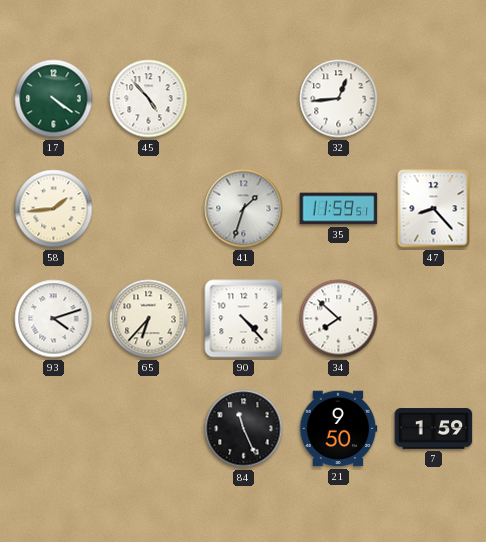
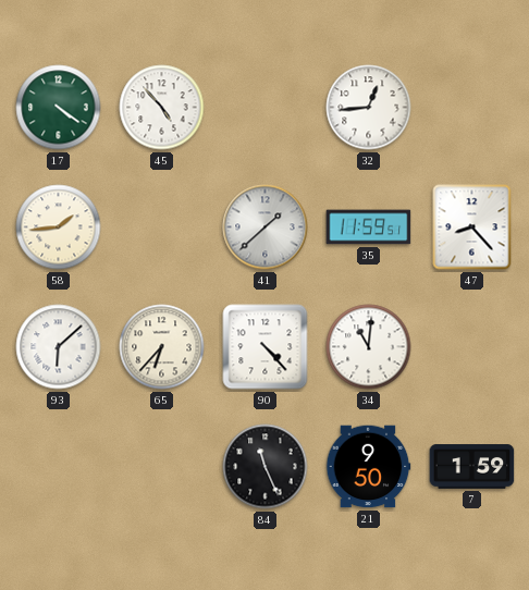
41: 1:33 -> 1:38 (266, 228)
93: 4:12 -> 6:08 (59, 347)
34: 7:52 -> 11:01 (369, 347)
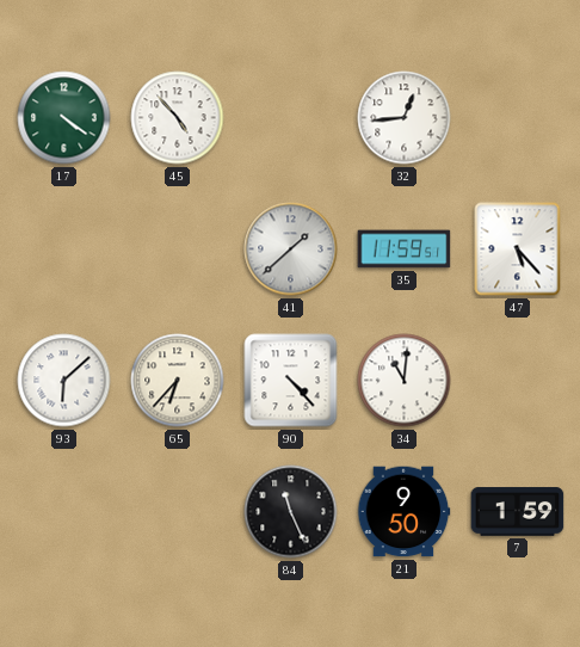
58: 1:44 -> none (59, 228)
47: 8:23 -> 5:23 (518, 249)
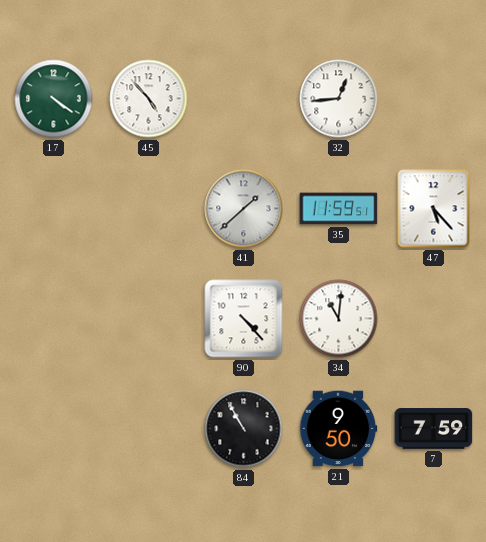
93: 6:08 -> none (64, 381)
65: 6:37 -> none (178, 381)
84: 11:26 -> 10:55 (244, 429)
7: 1:59 -> 7:59 (434, 429)
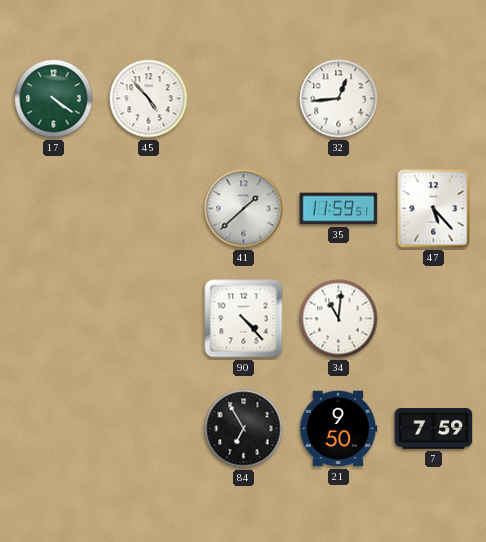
84: 10:55 -> 6:55 (244, 429)
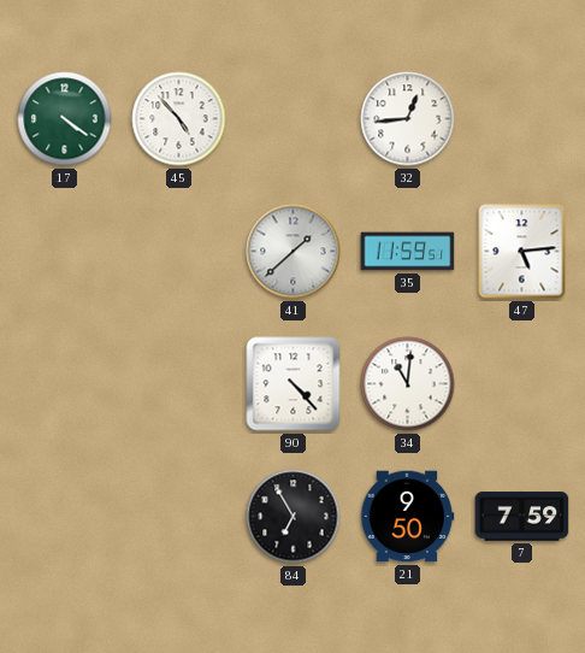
47: 5:23 -> 5:14 (522, 252)
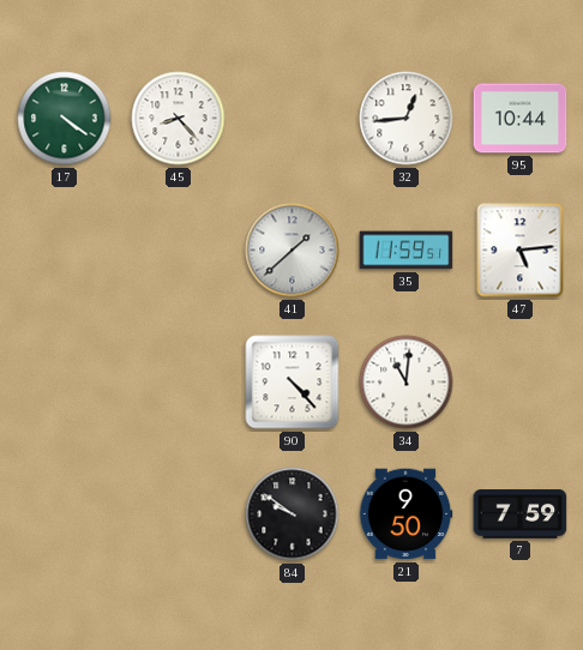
45: 4:53 -> 8:23 (179, 119)
95: none -> 10:44 (521, 119)
84: 6:55 -> 9:51 (293, 514)
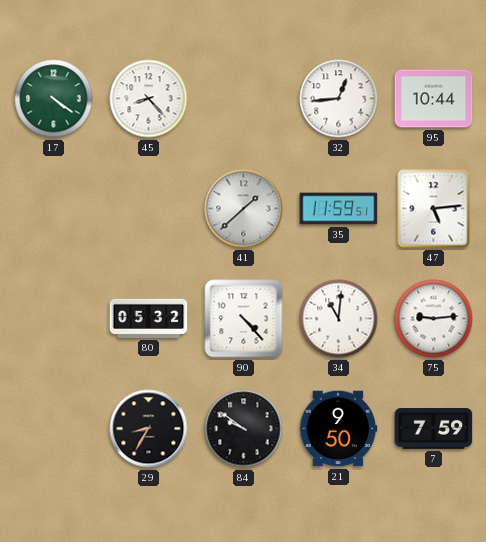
80: none -> 05:32 (149, 318)
75: none -> 9:14 (434, 319)
29: none -> 8:35 (149, 429)
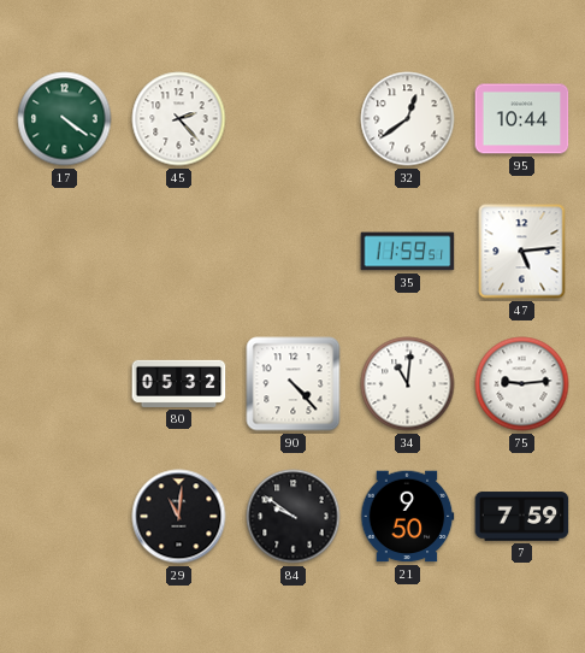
45: 8:23 -> 2:23 (179, 119)
32: 12:44 -> 12:39 (408, 119)
41: 1:38 -> none (244, 209)
29: 8:35 -> 11:01 (179, 517)
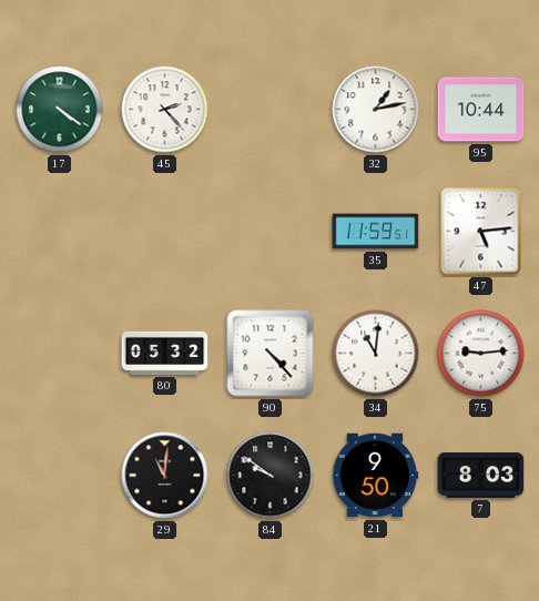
32: 12:39 -> 1:13 (376, 110)
7: 7:59 -> 8:03 (481, 476)
